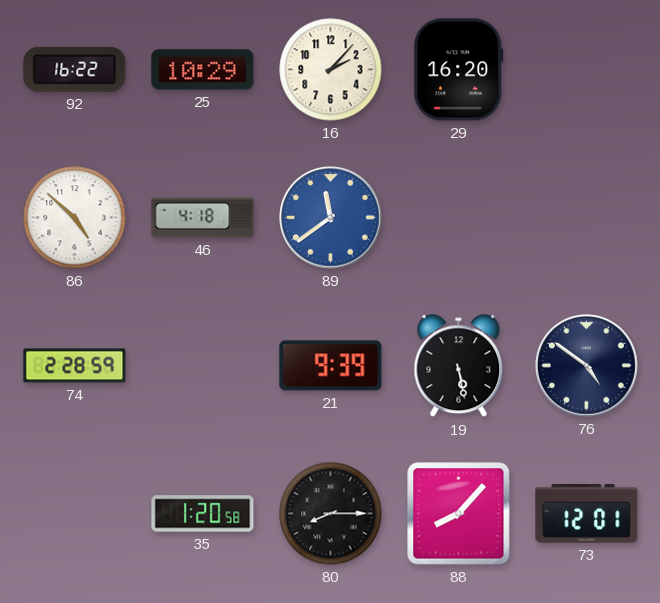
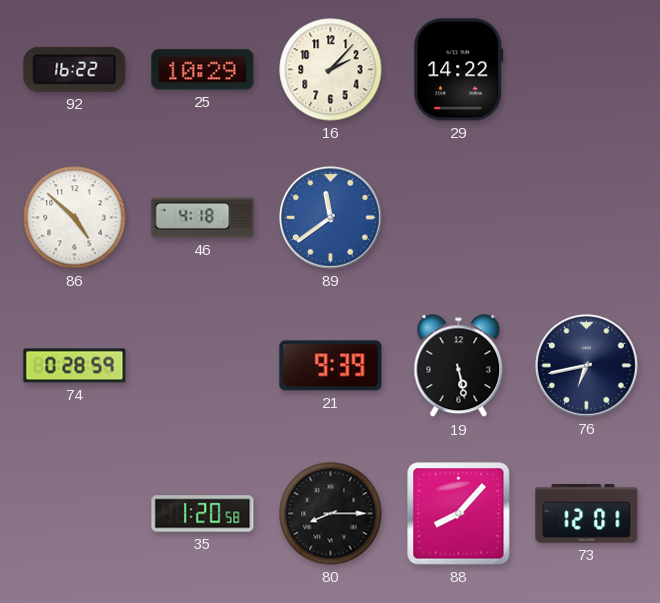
29: 16:20 -> 14:22 (459, 70)
74: 2:28 -> 0:28 (75, 366)
76: 4:51 -> 6:43 (587, 366)
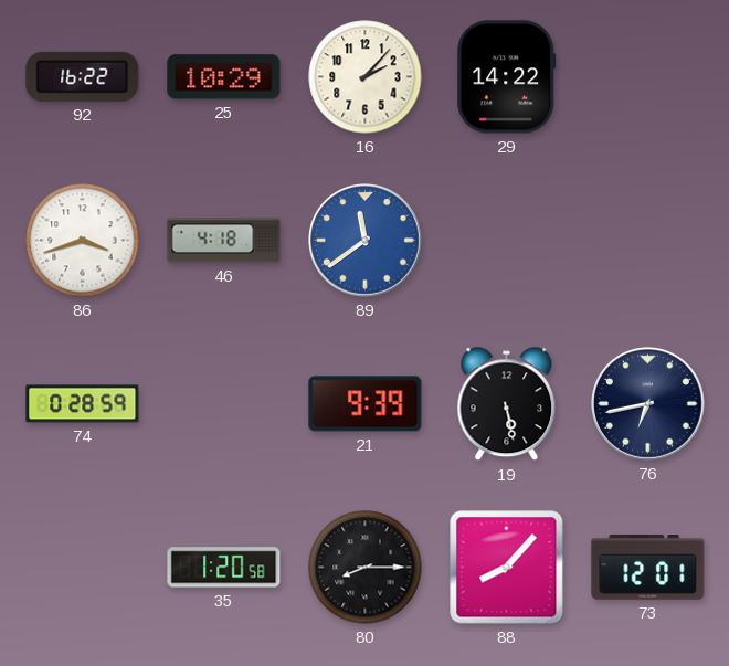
86: 4:52 -> 3:42 (83, 241)
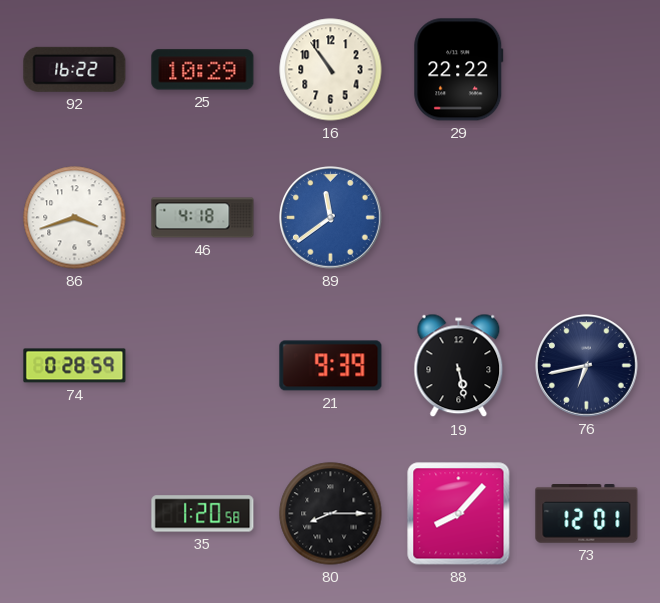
16: 2:07 -> 10:54 (331, 70)
29: 14:22 -> 22:22 (459, 70)
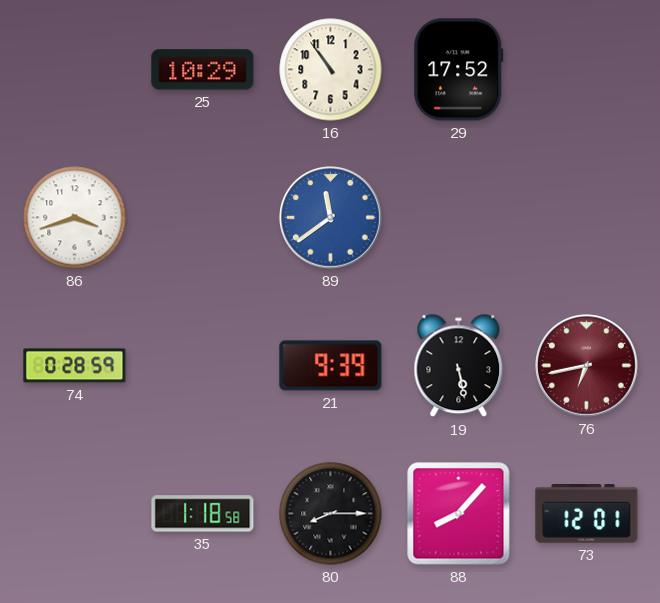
92: 16:22 -> none (75, 69)
29: 22:22 -> 17:52 (459, 70)
46: 4:18 -> none (203, 218)
76 dial: navy -> burgundy (587, 366)
35: 1:20 -> 1:18 (203, 514)
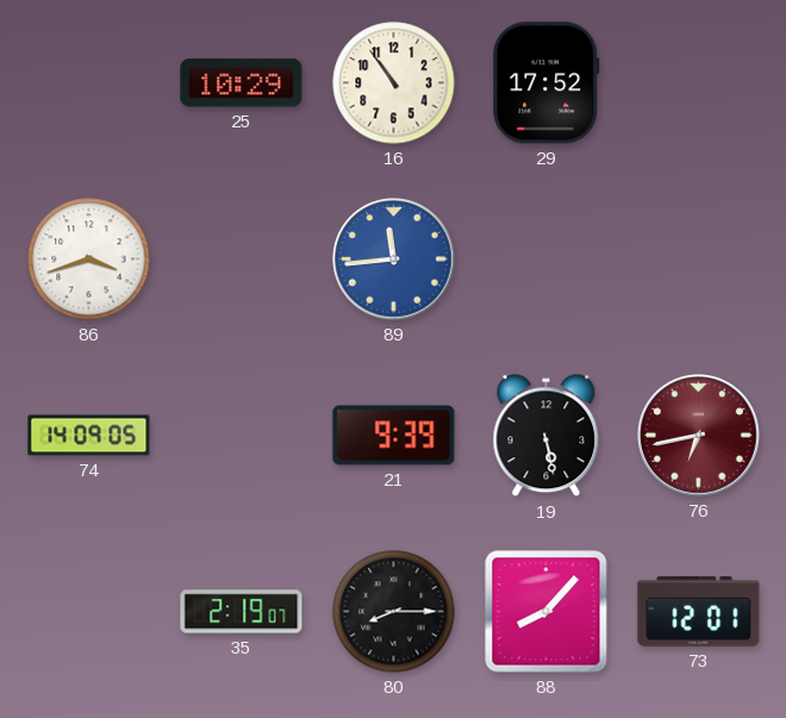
89: 11:39 -> 11:44 (394, 260)
74: 0:28 -> 14:09 (89, 436)
35: 1:18 -> 2:19 (242, 612)
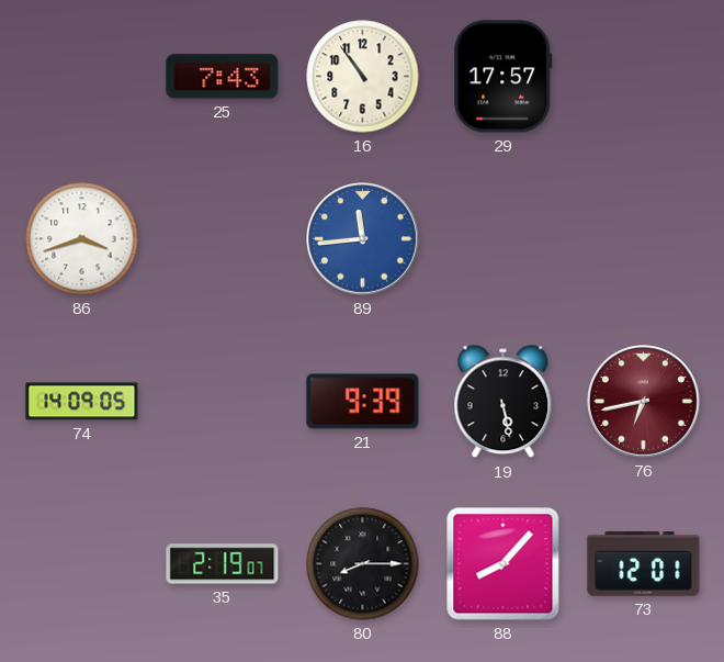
25: 10:29 -> 7:43 (223, 77)
29: 17:52 -> 17:57 (504, 77)
